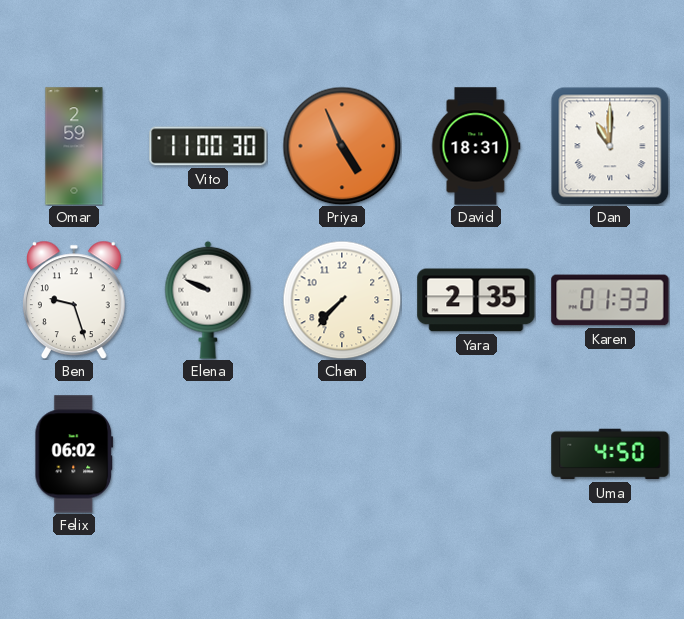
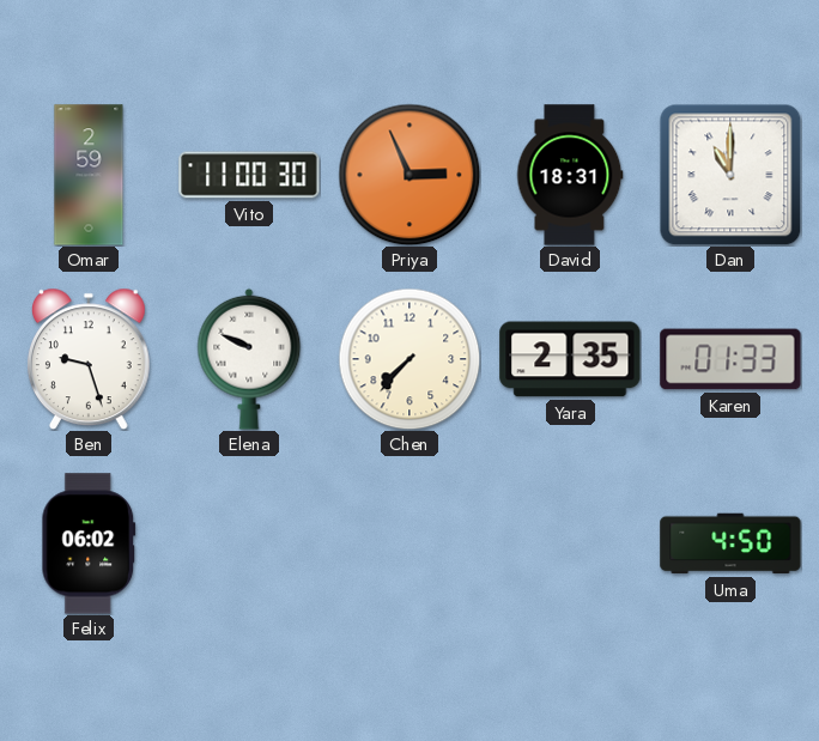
Priya: 4:56 -> 2:56 (409, 175)
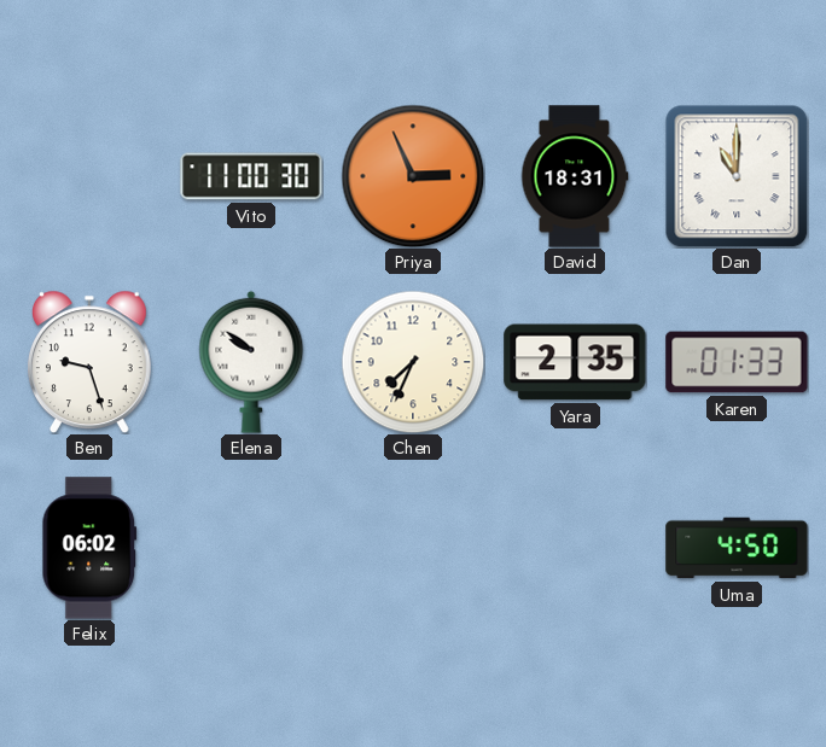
Omar: 2:59 -> none (89, 175)
Elena: 9:49 -> 9:51 (251, 362)
Chen: 7:37 -> 7:34 (413, 362)
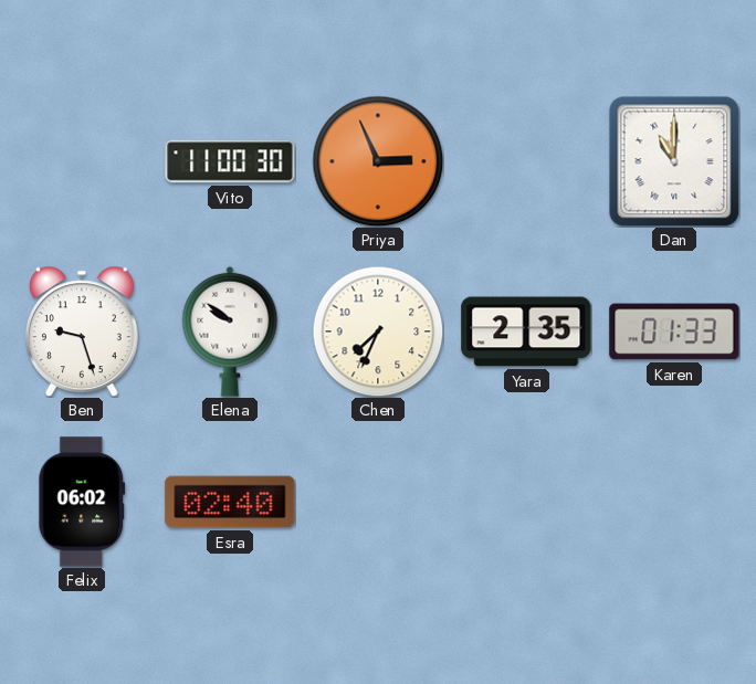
David: 18:31 -> none (575, 176)
Esra: none -> 02:40 (230, 502)
Uma: 4:50 -> none (737, 548)
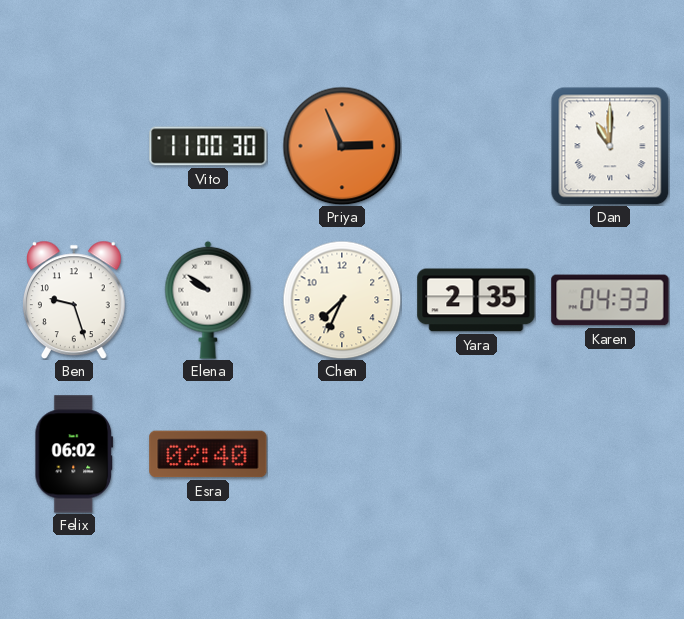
Karen: 01:33 -> 04:33 (610, 300)
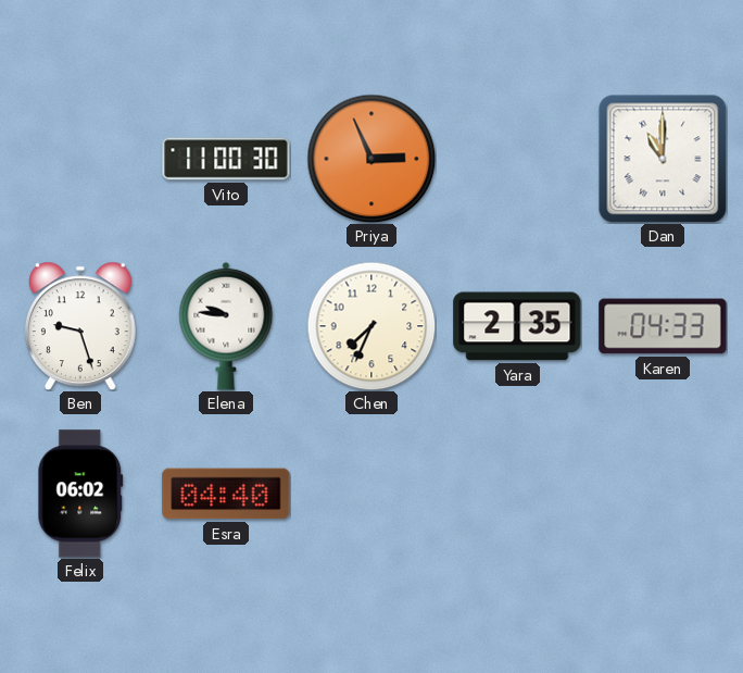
Elena: 9:51 -> 9:46 (226, 326)
Esra: 02:40 -> 04:40 (226, 494)
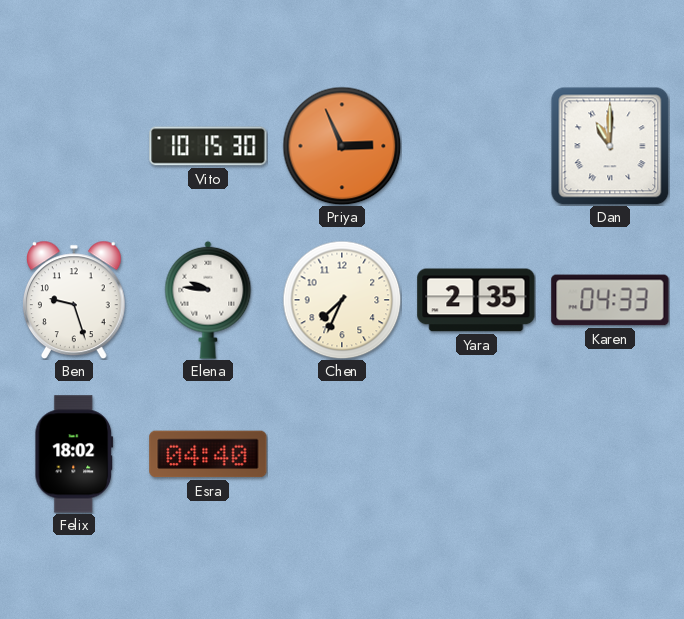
Vito: 11:00 -> 10:15 (208, 146)
Felix: 06:02 -> 18:02 (74, 454)
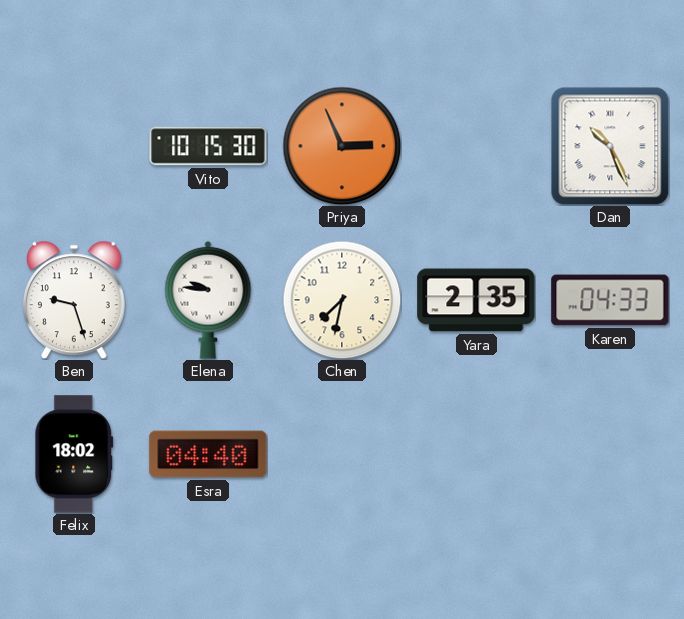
Dan: 11:00 -> 10:26 (610, 146)
Chen: 7:34 -> 7:32 (342, 300)
